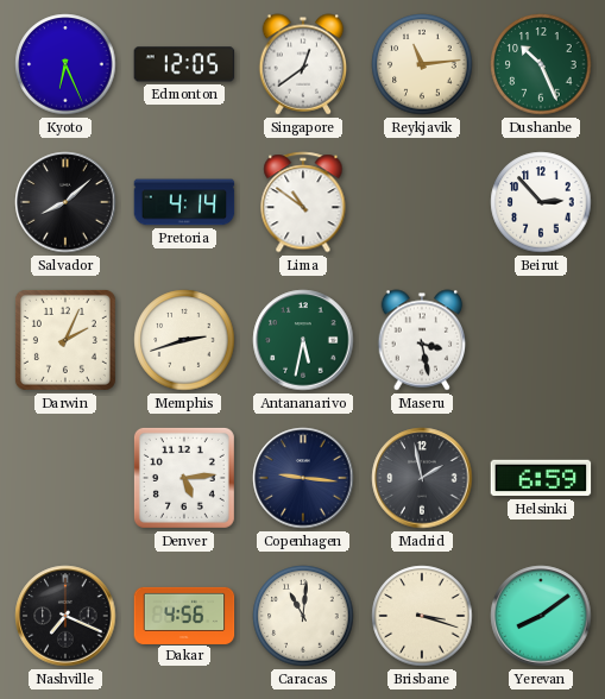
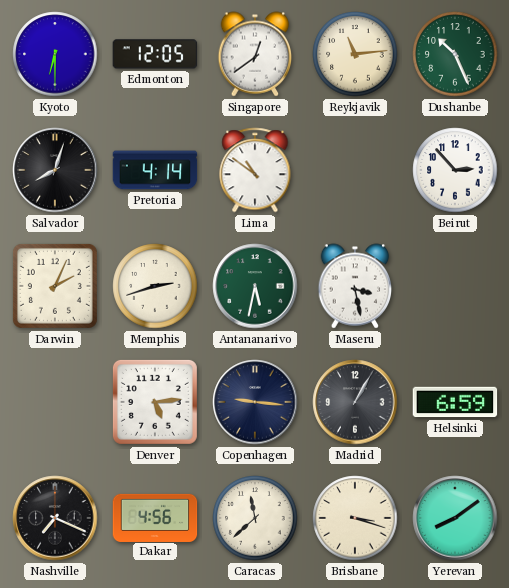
Kyoto: 6:26 -> 6:30 (55, 54)
Salvador: 8:08 -> 8:03 (55, 170)
Madrid: 1:58 -> 1:05 (355, 402)
Caracas: 11:01 -> 11:38 (255, 518)
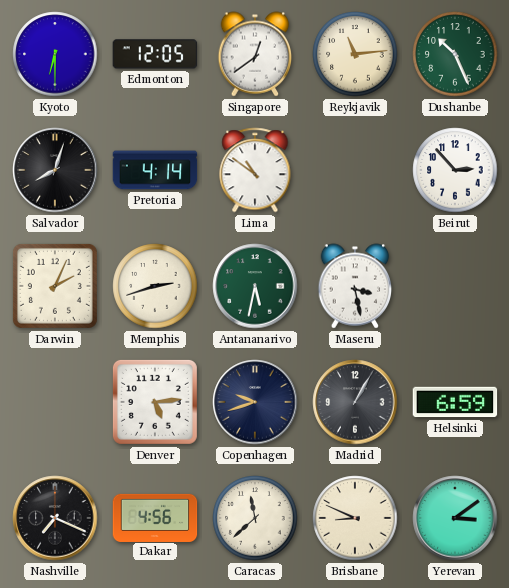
Copenhagen: 9:16 -> 9:42 (255, 402)
Brisbane: 3:18 -> 8:49 (355, 518)
Yerevan: 8:09 -> 3:09 (455, 518)
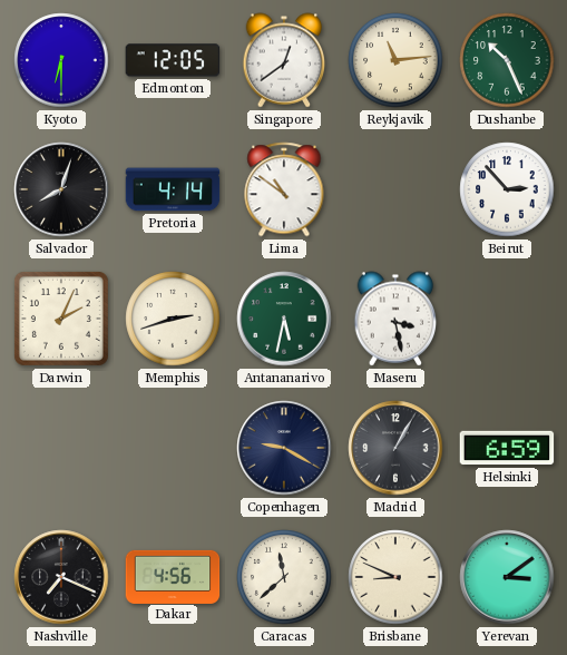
Denver: 5:14 -> none (155, 402)
Copenhagen: 9:42 -> 9:20 (284, 448)
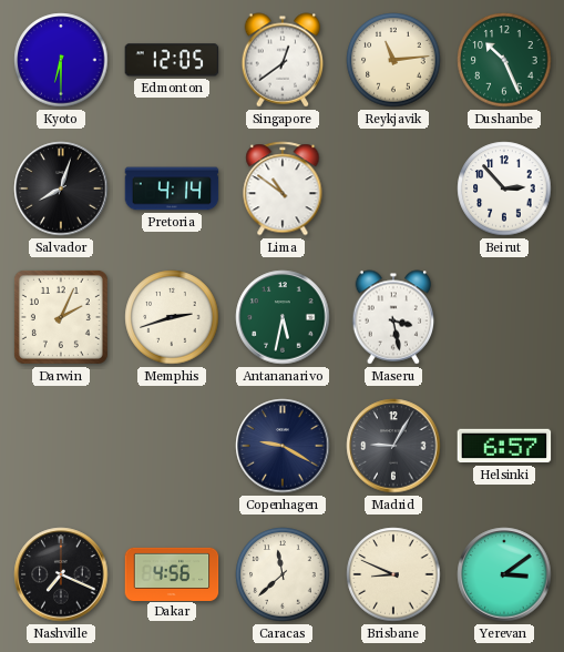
Madrid: 1:05 -> 9:05 (393, 446)
Helsinki: 6:59 -> 6:57 (504, 446)
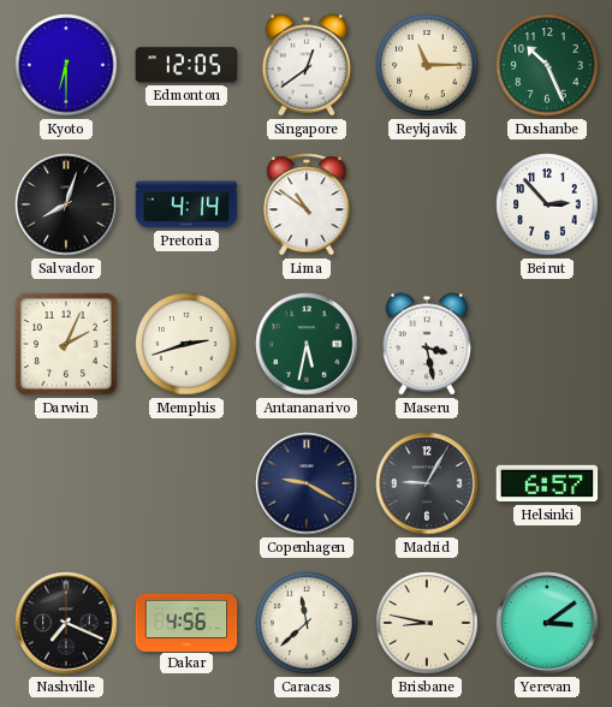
Reykjavik: 11:14 -> 11:15 (427, 65)
Brisbane: 8:49 -> 8:47 (427, 623)
